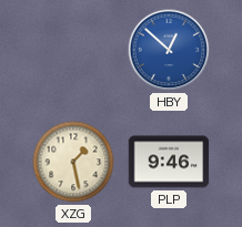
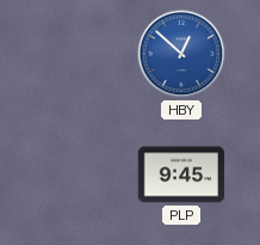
XZG: 1:28 -> none (73, 162)
PLP: 9:46 -> 9:45 (181, 174)
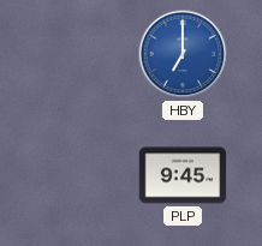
HBY: 12:52 -> 7:00 (183, 54)
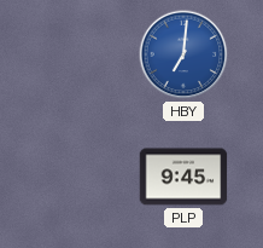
HBY: 7:00 -> 7:01 (183, 54)
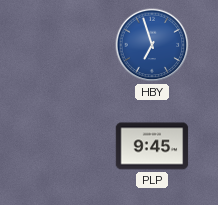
HBY: 7:01 -> 6:57 (152, 45)
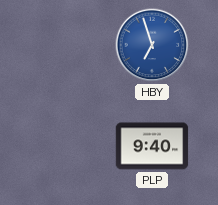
PLP: 9:45 -> 9:40 (152, 146)
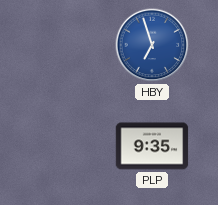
PLP: 9:40 -> 9:35 (152, 146)
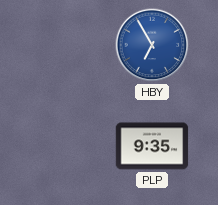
HBY: 6:57 -> 6:55 (152, 45)
